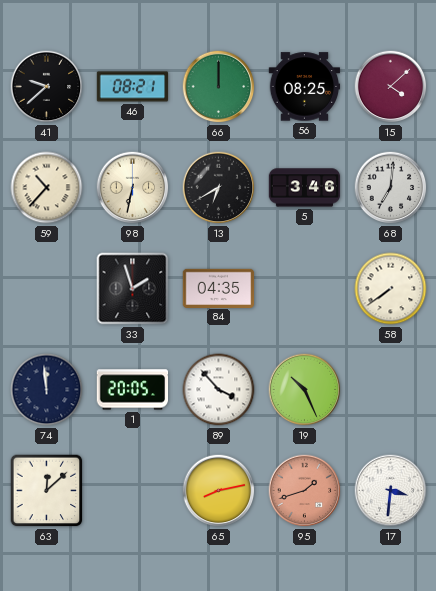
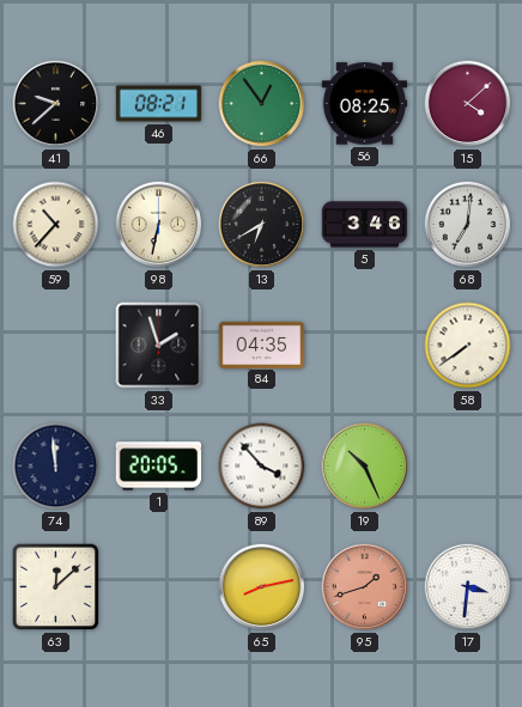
66: 12:00 -> 12:54 (262, 104)
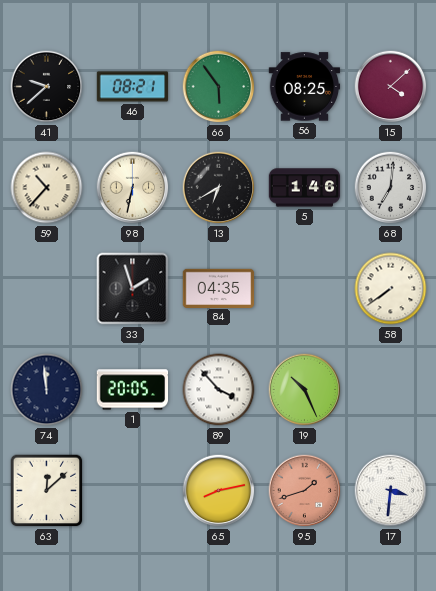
66: 12:54 -> 5:54 (219, 87)
5: 3:46 -> 1:46 (305, 188)
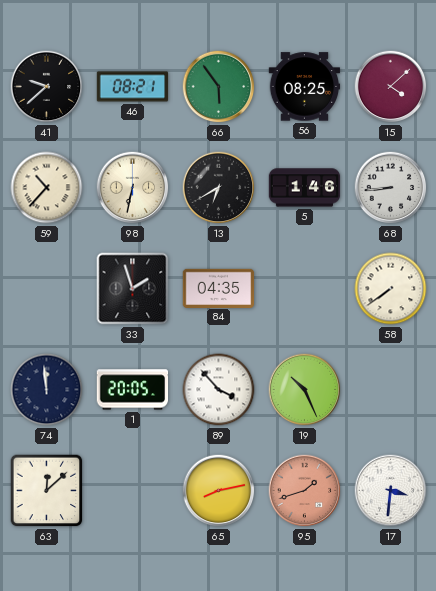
68: 7:01 -> 8:44 (391, 188)
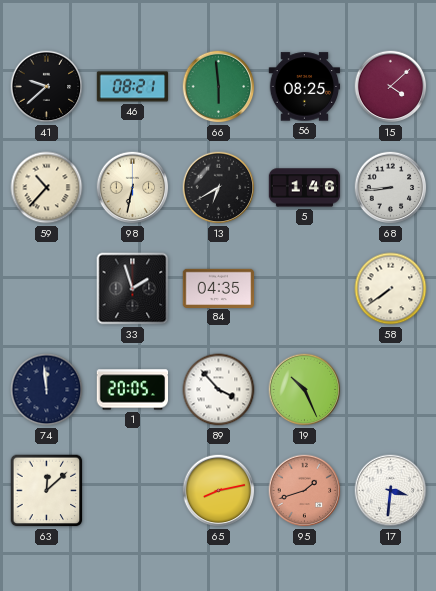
66: 5:54 -> 5:59 (219, 87)
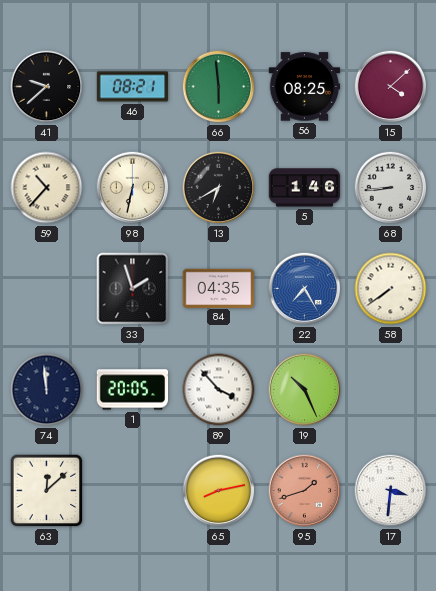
22: none -> 7:25 (305, 289)
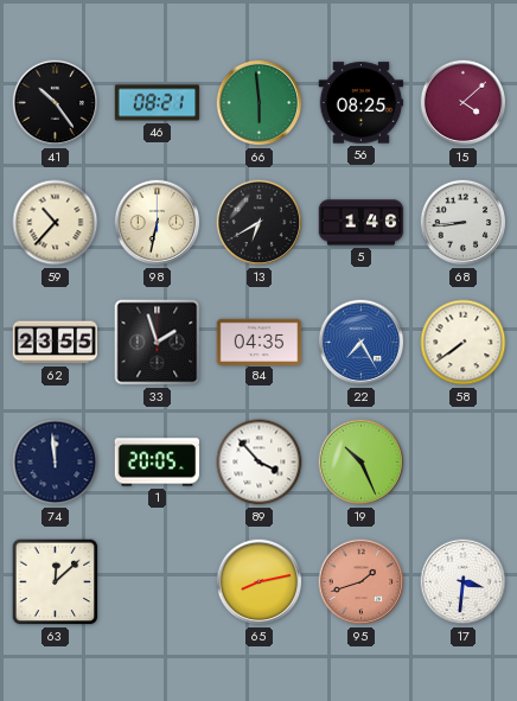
41: 9:38 -> 10:24 (56, 103)
62: none -> 23:55 (56, 343)
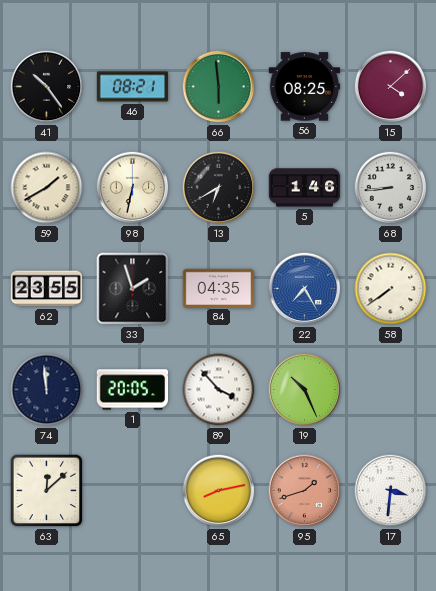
59: 10:37 -> 1:40 (47, 188)
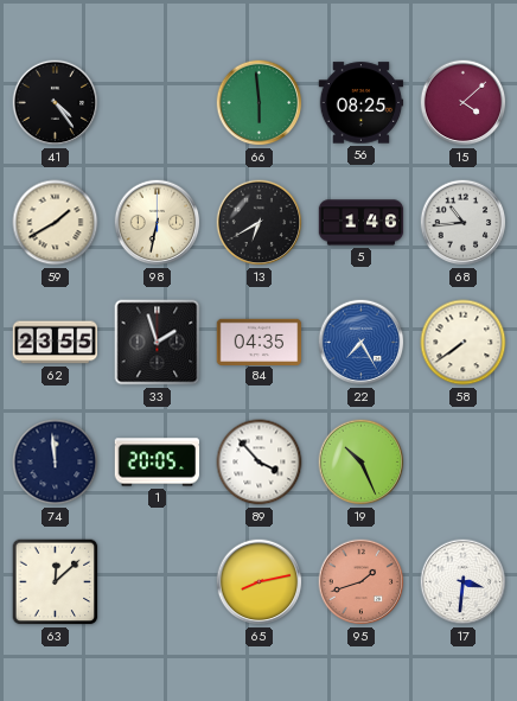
41: 10:24 -> 4:24 (56, 103)
46: 08:21 -> none (133, 87)
68: 8:44 -> 10:44 (464, 223)
